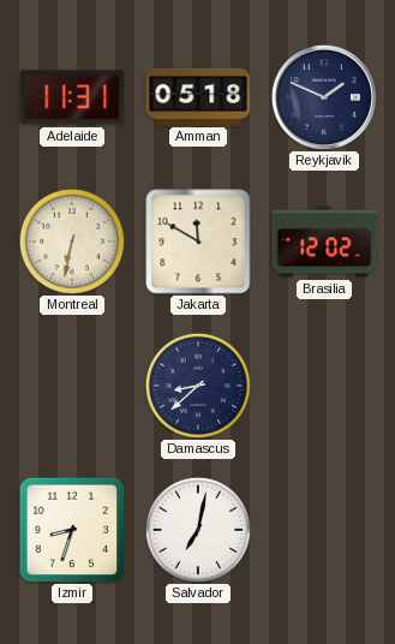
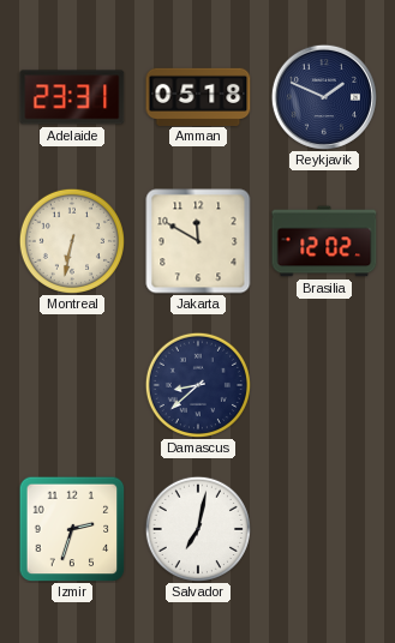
Adelaide: 11:31 -> 23:31 (72, 97)
Izmir: 8:33 -> 2:33 (72, 529)
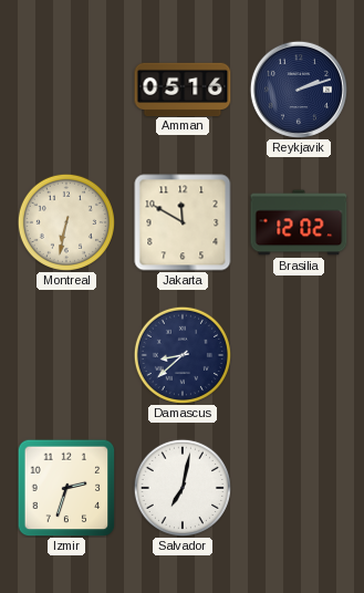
Adelaide: 23:31 -> none (72, 97)
Amman: 05:18 -> 05:16 (183, 89)
Reykjavik: 1:49 -> 2:12 (299, 90)
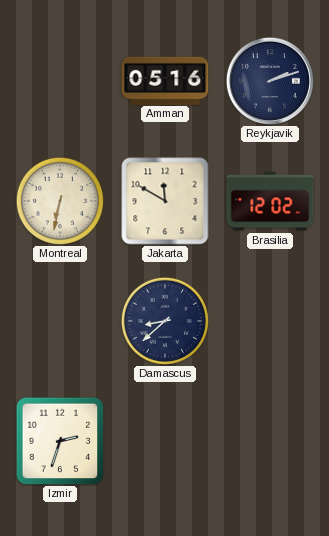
Salvador: 7:02 -> none (181, 487)
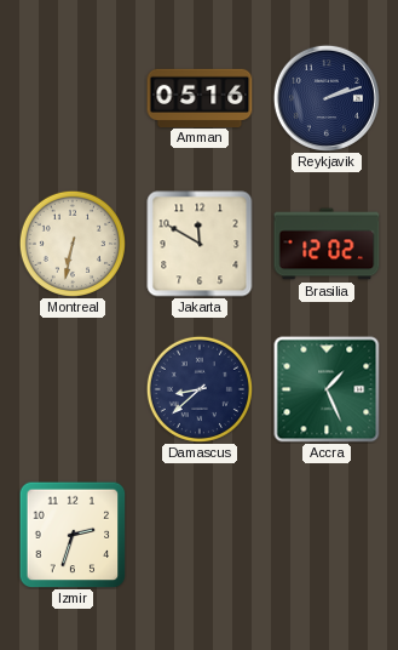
Accra: none -> 1:26 (327, 389)
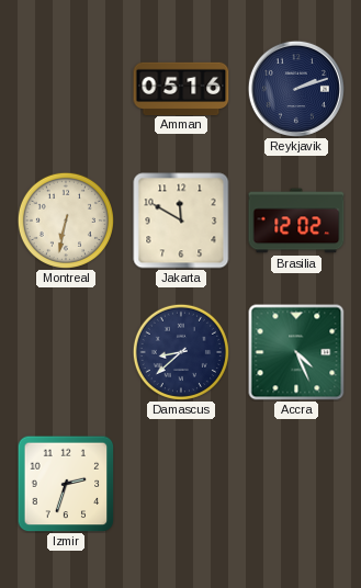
Accra: 1:26 -> 4:26 (296, 352)
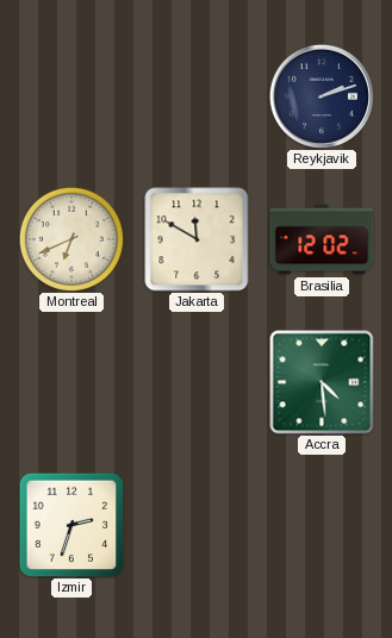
Amman: 05:16 -> none (181, 88)
Montreal: 6:32 -> 6:41 (70, 238)
Damascus: 8:38 -> none (180, 351)
Accra: 4:26 -> 4:29 (322, 382)
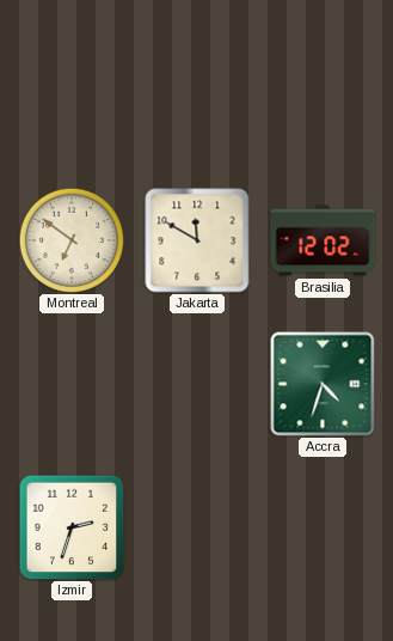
Reykjavik: 2:12 -> none (322, 96)
Montreal: 6:41 -> 6:51 (70, 239)
Accra: 4:29 -> 4:33 (323, 384)
